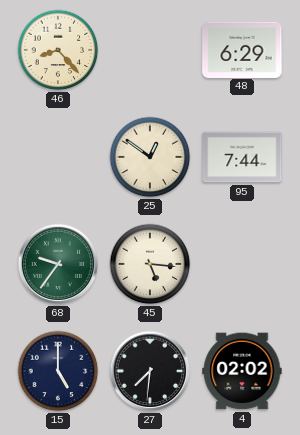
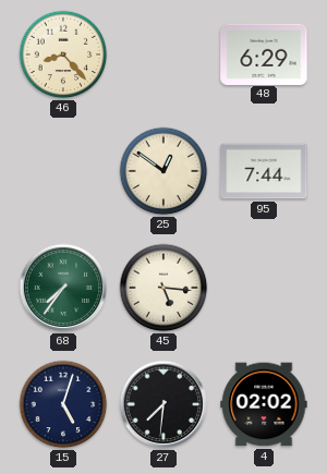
68: 9:36 -> 7:36 (63, 288)
15: 5:00 -> 5:03 (63, 404)
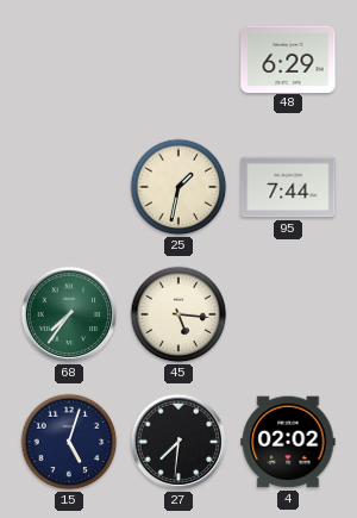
46: 8:23 -> none (63, 54)
25: 12:51 -> 1:32 (178, 187)
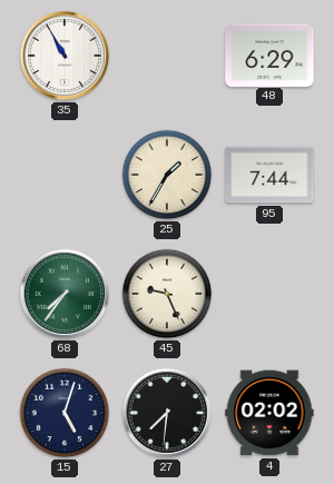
35: none -> 10:55 (65, 56)
25: 1:32 -> 1:35 (167, 175)
45: 5:16 -> 9:26 (167, 294)
